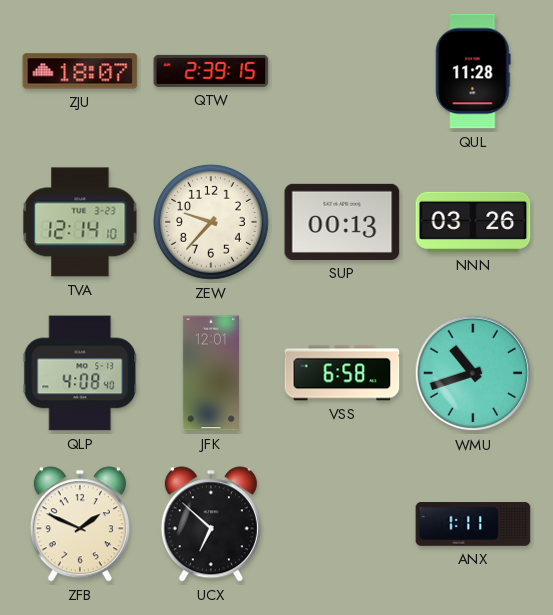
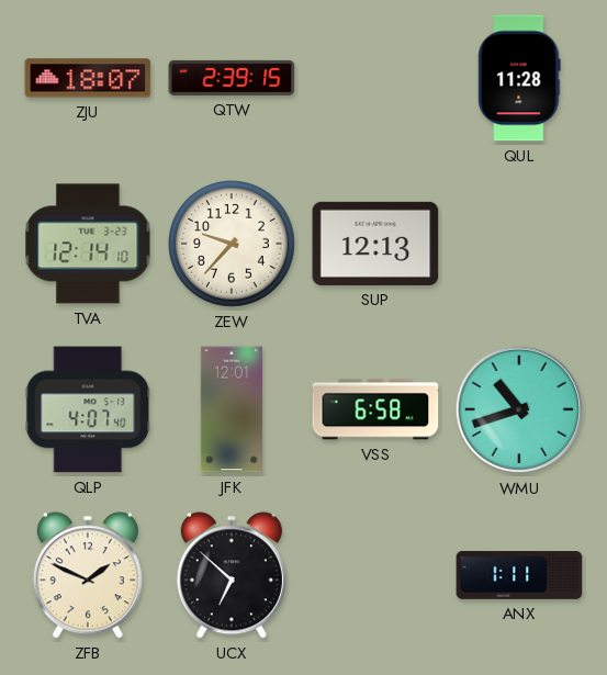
SUP: 00:13 -> 12:13 (375, 244)
NNN: 03:26 -> none (473, 222)
QLP: 4:08 -> 4:07 (88, 409)
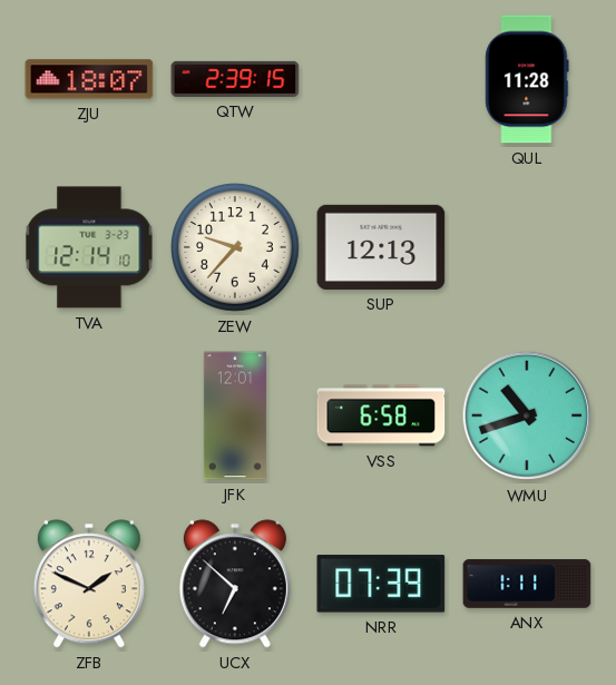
QLP: 4:07 -> none (88, 409)
NRR: none -> 07:39 (381, 584)
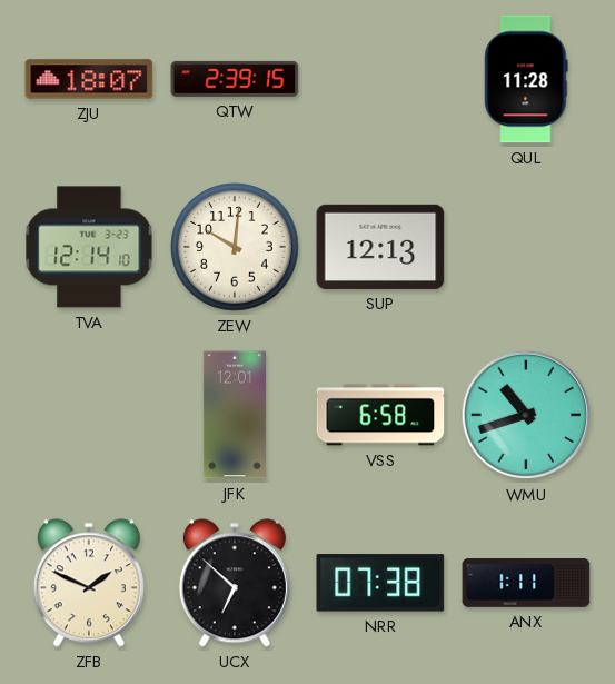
ZEW: 9:37 -> 10:01 (236, 248)
NRR: 07:39 -> 07:38 (380, 583)
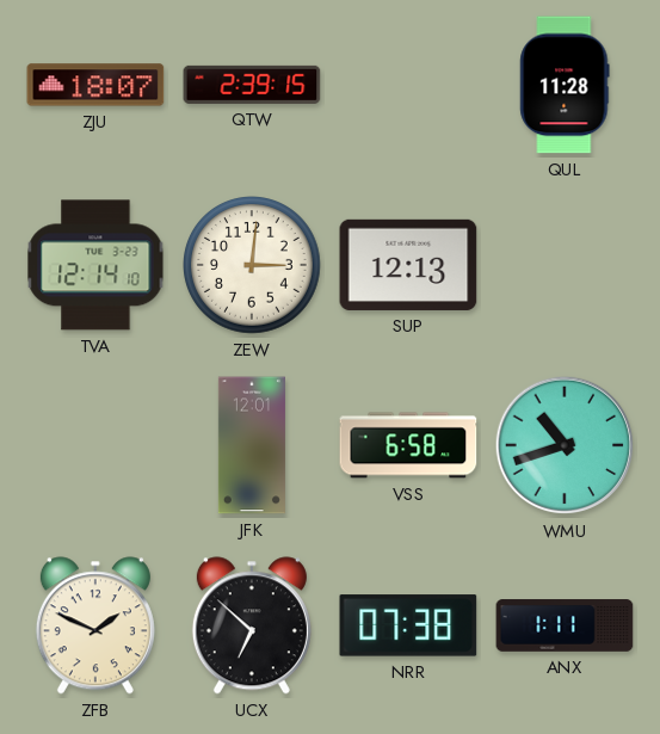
ZEW: 10:01 -> 3:01 (253, 266)
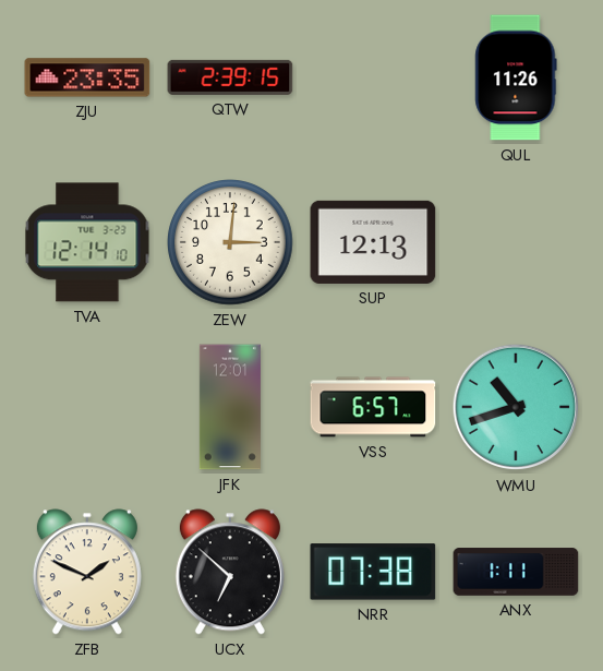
ZJU: 18:07 -> 23:35 (87, 77)
QUL: 11:28 -> 11:26 (516, 77)
VSS: 6:58 -> 6:57 (373, 407)
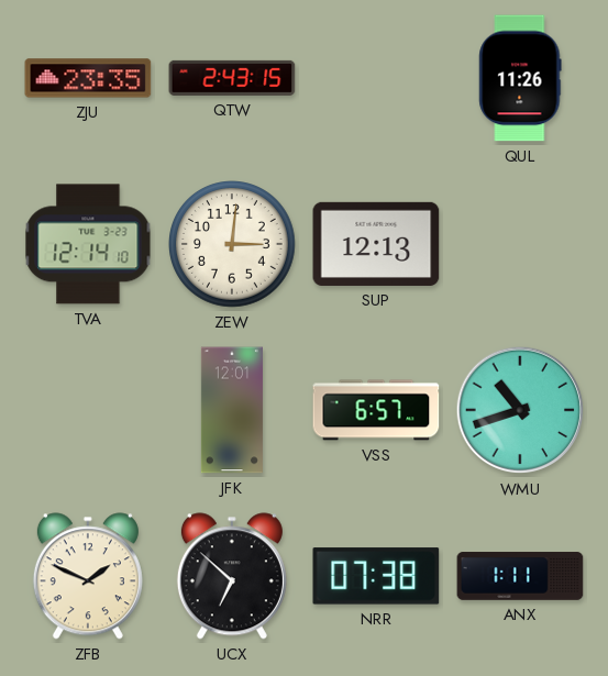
QTW: 2:39 -> 2:43 (232, 78)
